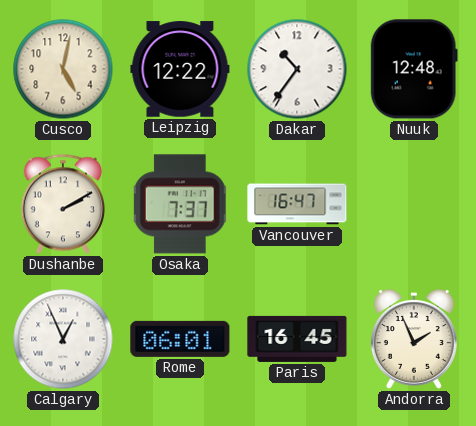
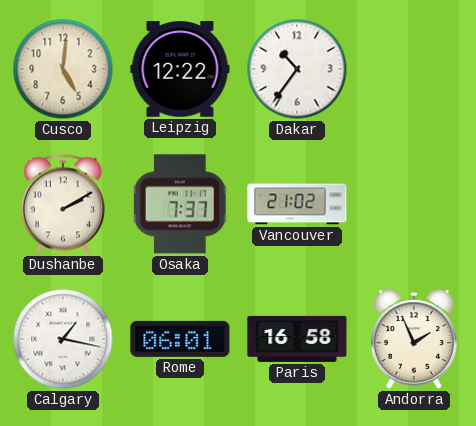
Cusco: 5:02 -> 5:01 (63, 69)
Nuuk: 12:48 -> none (414, 69)
Vancouver: 16:47 -> 21:02 (297, 204)
Calgary: 12:56 -> 1:17 (63, 339)
Paris: 16:45 -> 16:58 (297, 339)
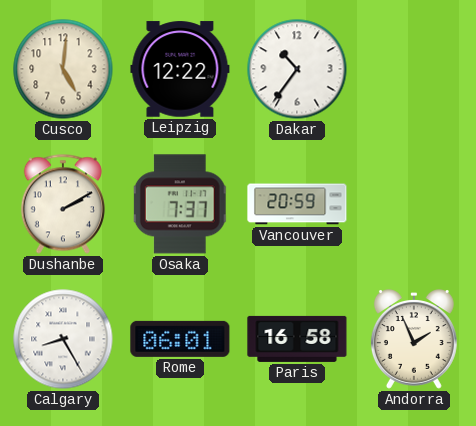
Vancouver: 21:02 -> 20:59 (297, 204)
Calgary: 1:17 -> 8:25 (63, 339)
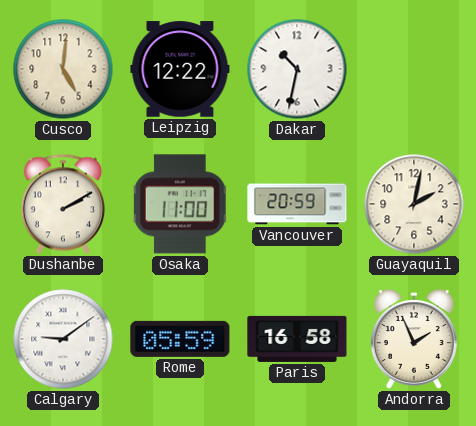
Dakar: 10:36 -> 10:32 (297, 69)
Osaka: 7:37 -> 11:00 (180, 204)
Guayaquil: none -> 2:02 (414, 204)
Calgary: 8:25 -> 9:09 (63, 339)
Rome: 06:01 -> 05:59 (180, 339)
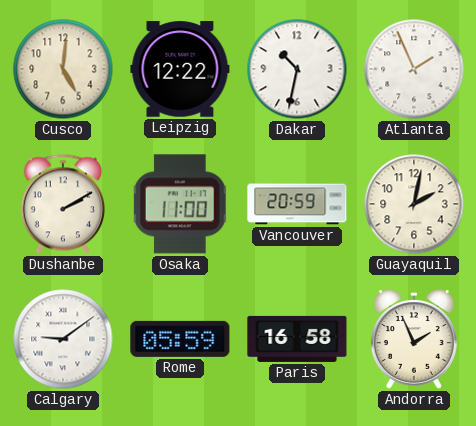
Atlanta: none -> 1:56 (414, 69)
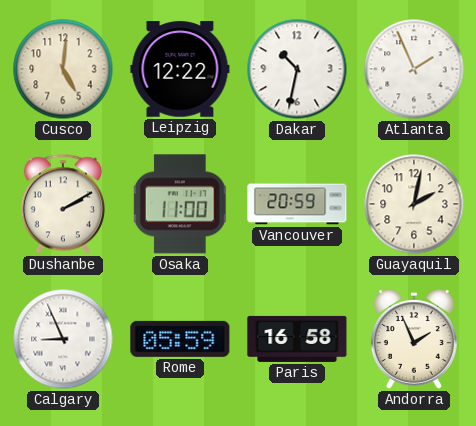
Calgary: 9:09 -> 8:56 (63, 339)
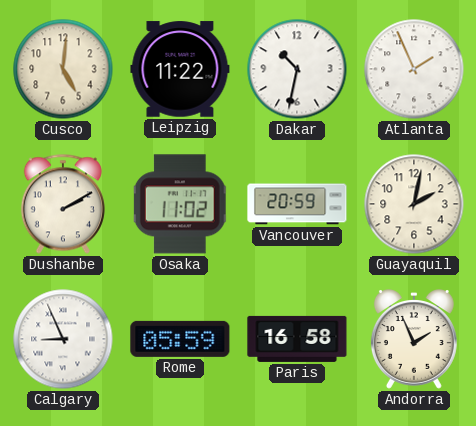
Leipzig: 12:22 -> 11:22 (180, 69)
Osaka: 11:00 -> 11:02 (180, 204)
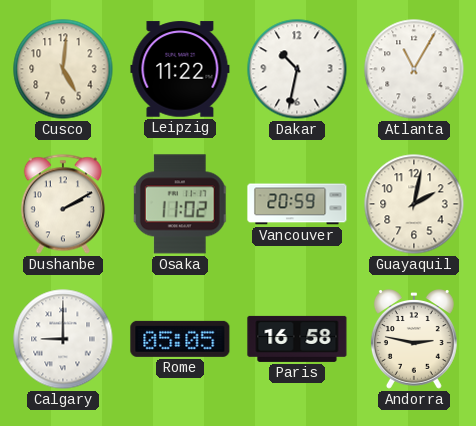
Atlanta: 1:56 -> 11:05 (414, 69)
Calgary: 8:56 -> 9:00 (63, 339)
Rome: 05:59 -> 05:05 (180, 339)
Andorra: 1:56 -> 2:47 (414, 339)
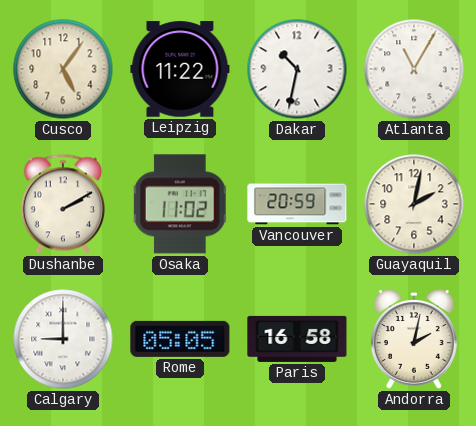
Cusco: 5:01 -> 5:06 (63, 69)
Andorra: 2:47 -> 2:02 (414, 339)
